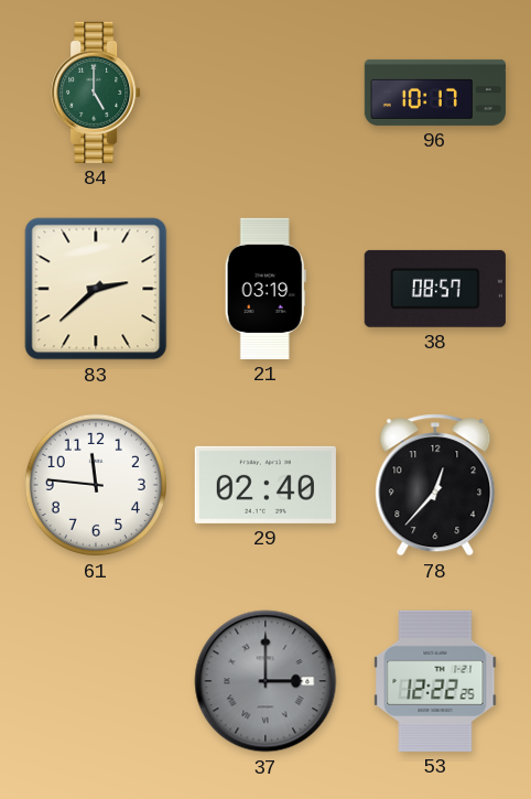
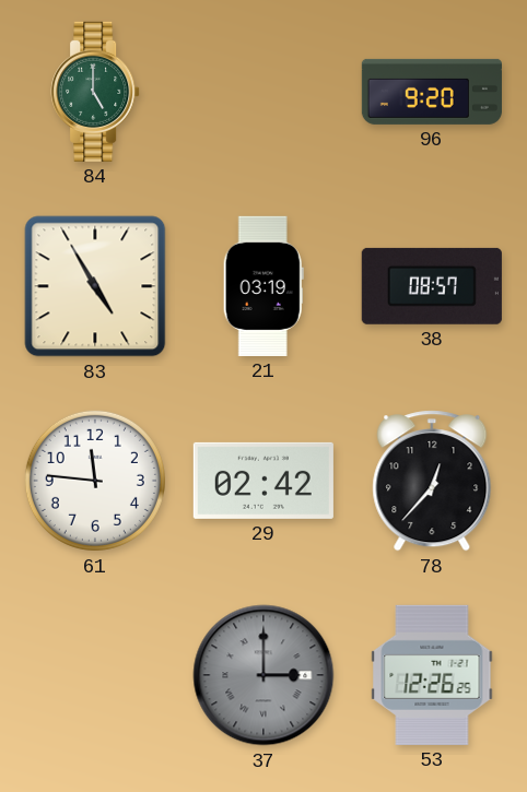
96: 10:17 -> 9:20 (432, 92)
83: 2:38 -> 4:55 (95, 286)
29: 02:40 -> 02:42 (263, 481)
53: 12:22 -> 12:26 (432, 675)
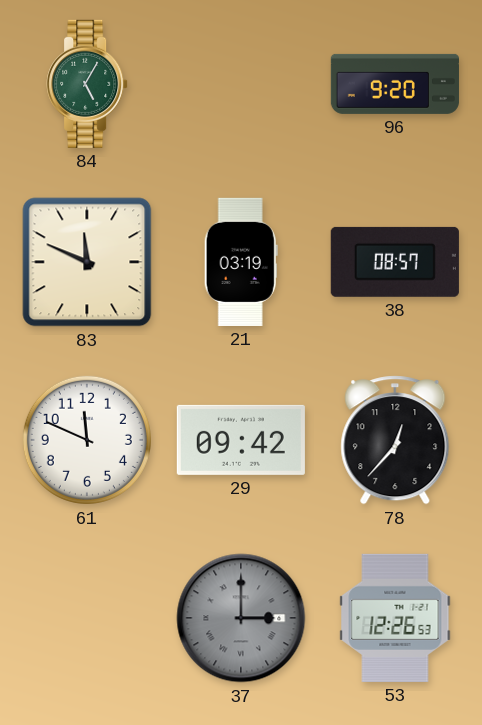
84: 5:00 -> 5:05 (87, 84)
83: 4:55 -> 11:49 (87, 262)
61: 11:46 -> 11:49 (87, 440)
29: 02:42 -> 09:42 (241, 440)
53: 12:26:25 -> 12:26:53 (395, 618)
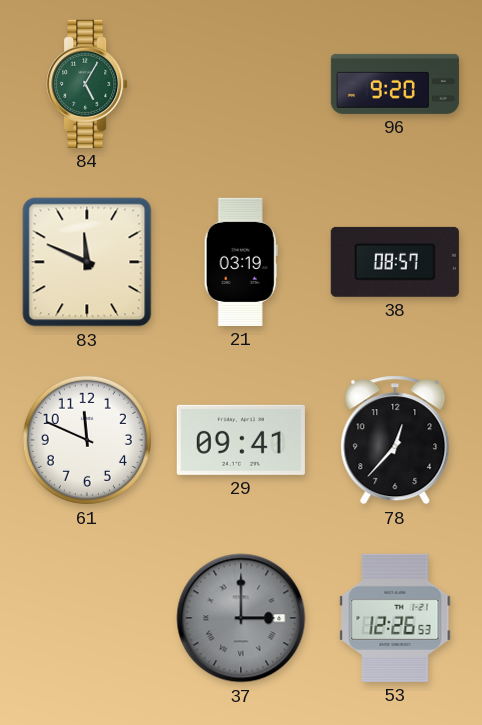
29: 09:42 -> 09:41 (241, 440)
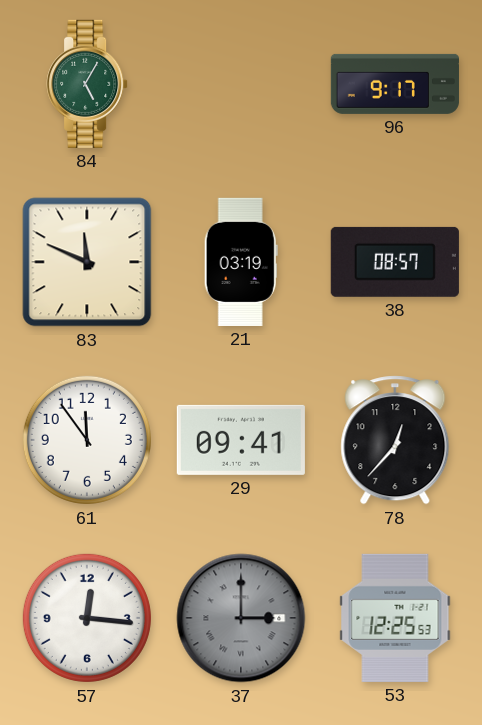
96: 9:20 -> 9:17 (395, 84)
61: 11:49 -> 11:54 (87, 440)
57: none -> 12:16 (87, 618)
53: 12:26 -> 12:25 (395, 618)
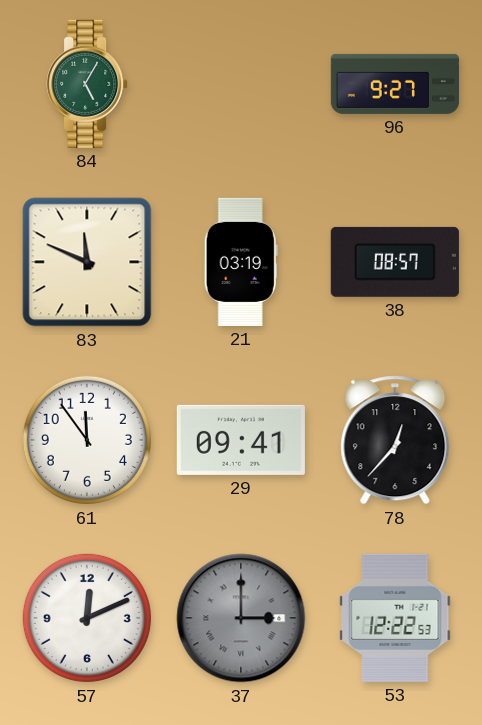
96: 9:17 -> 9:27 (395, 84)
57: 12:16 -> 12:11 (87, 618)
53: 12:25 -> 12:22 (395, 618)
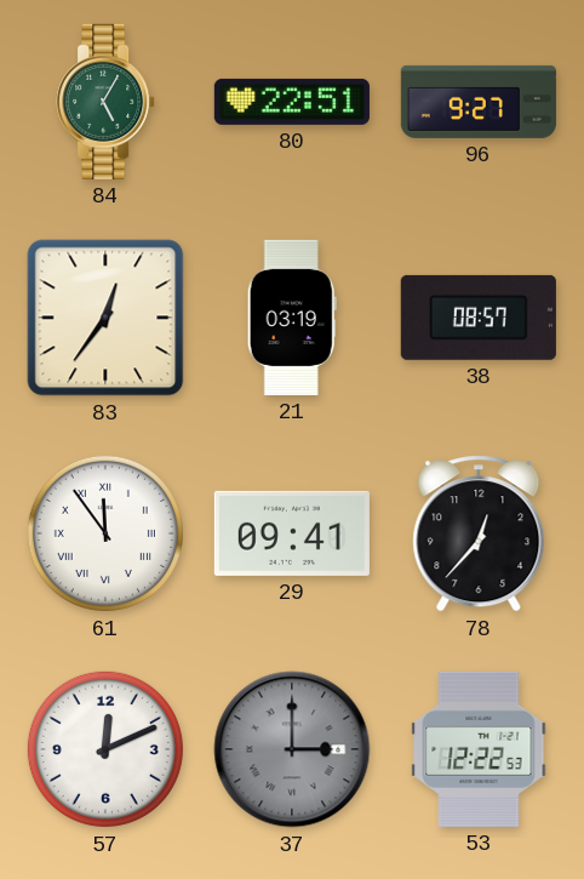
80: none -> 22:51 (292, 102)
83: 11:49 -> 12:36 (105, 318)
61 numerals: Arabic -> Roman (105, 533)
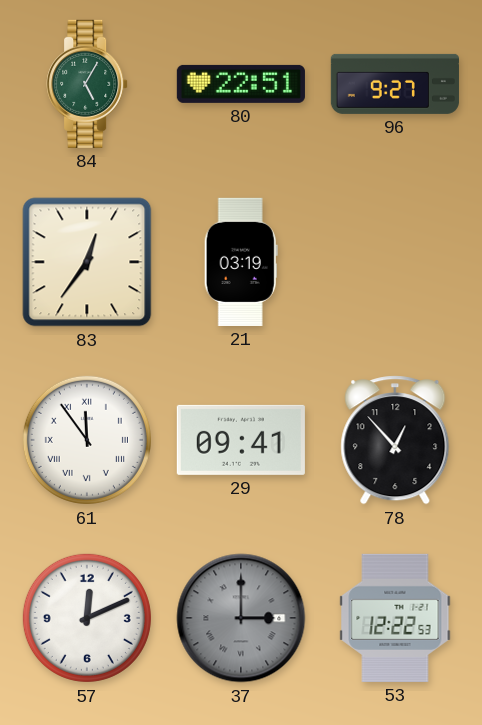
38: 08:57 -> none (479, 318)
78: 12:37 -> 12:53 (395, 440)
